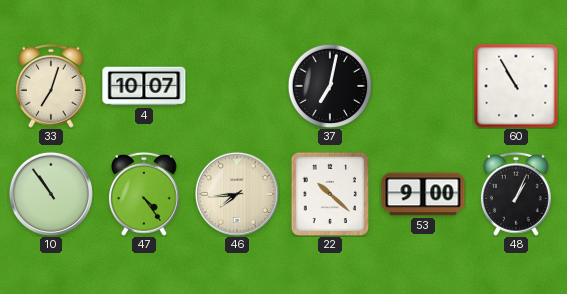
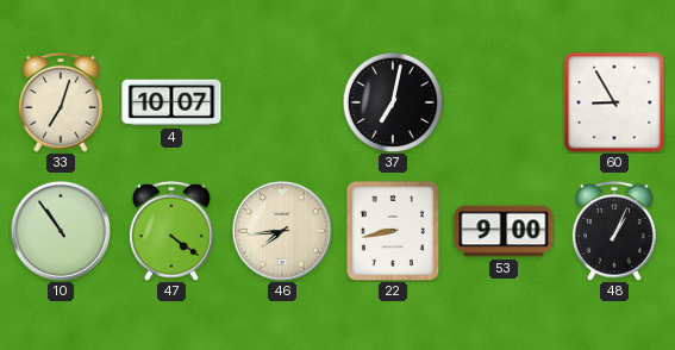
60: 10:55 -> 8:55 (614, 102)
47: 4:24 -> 4:21 (171, 231)
22: 10:22 -> 8:43 (393, 231)
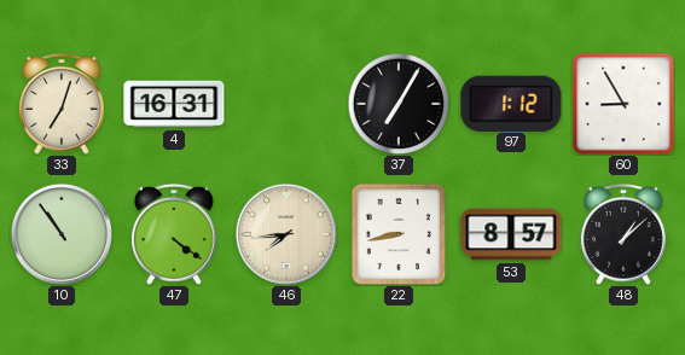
4: 10:07 -> 16:31 (174, 104)
37: 7:02 -> 7:05 (397, 103)
97: none -> 1:12 (511, 103)
53: 9:00 -> 8:57 (511, 234)
48: 1:04 -> 1:08 (623, 234)
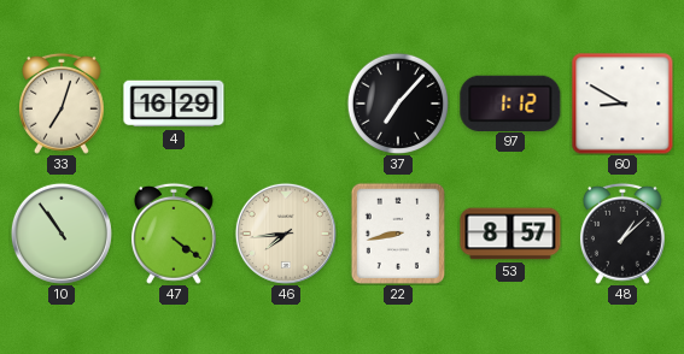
4: 16:31 -> 16:29 (174, 104)
37: 7:05 -> 7:07 (397, 102)
60: 8:55 -> 8:50 (622, 104)
